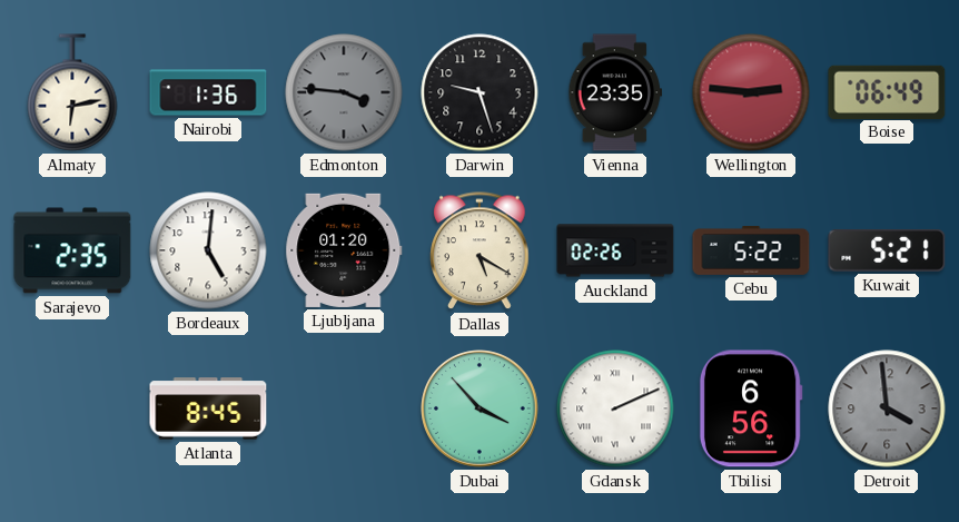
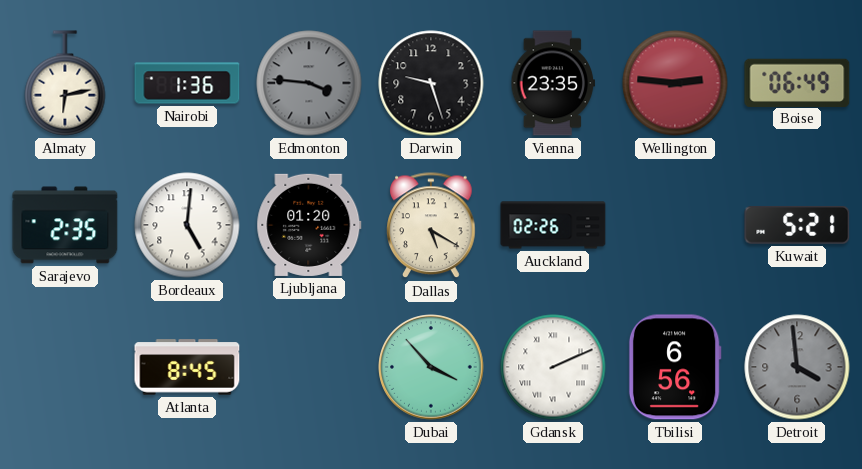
Cebu: 5:22 -> none (751, 250)
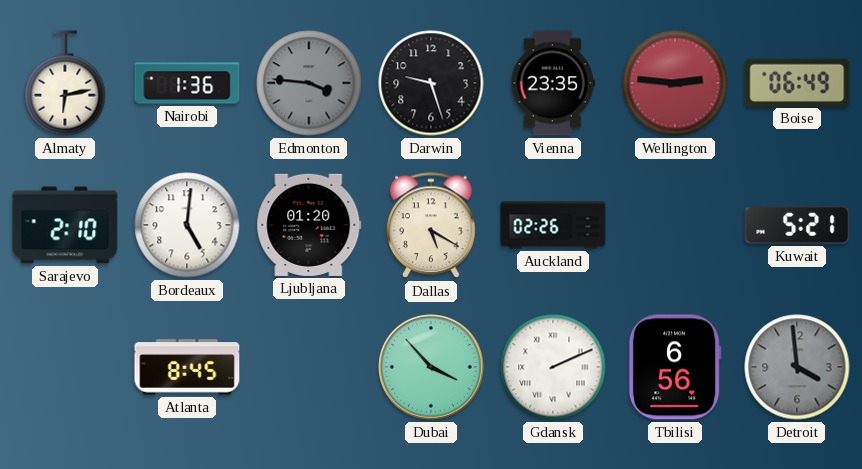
Sarajevo: 2:35 -> 2:10 (65, 225)
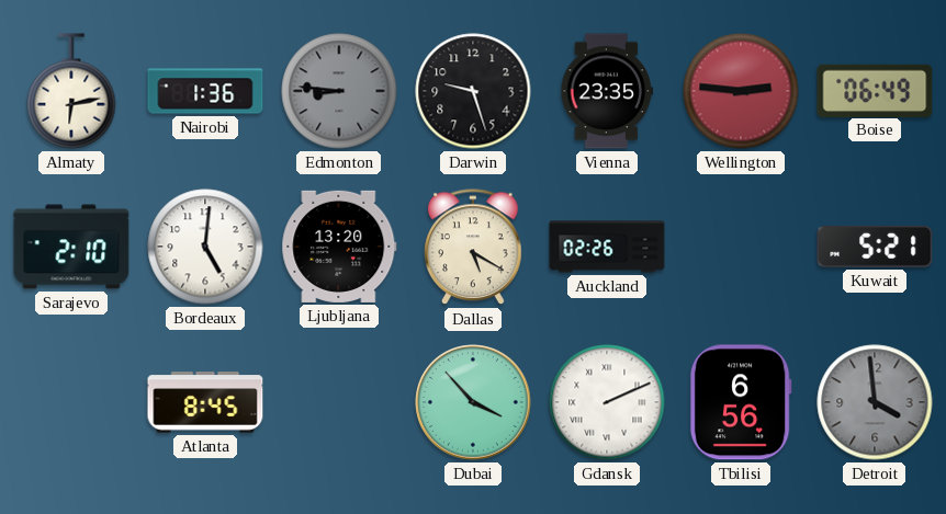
Edmonton: 3:46 -> 8:46 (339, 91)
Ljubljana: 01:20 -> 13:20 (339, 247)
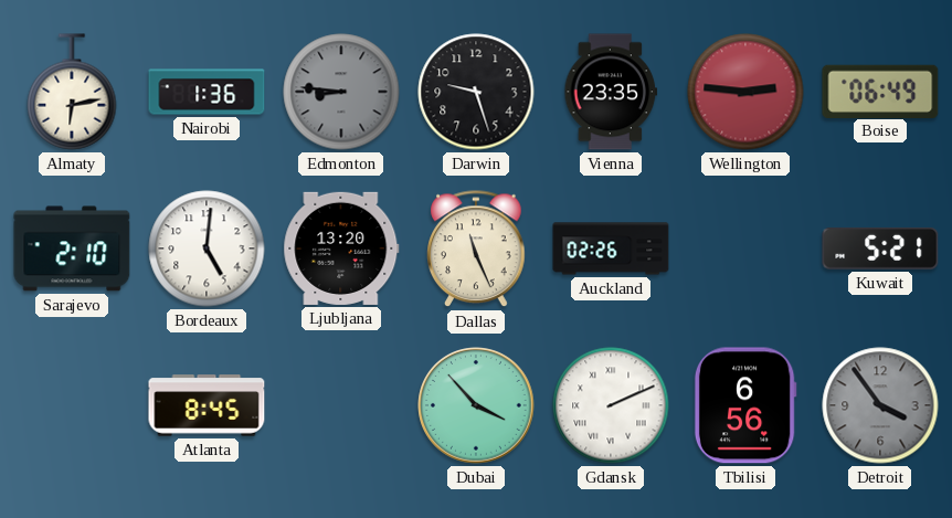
Dallas: 5:20 -> 11:26 (476, 250)
Detroit: 3:59 -> 3:54 (880, 405)
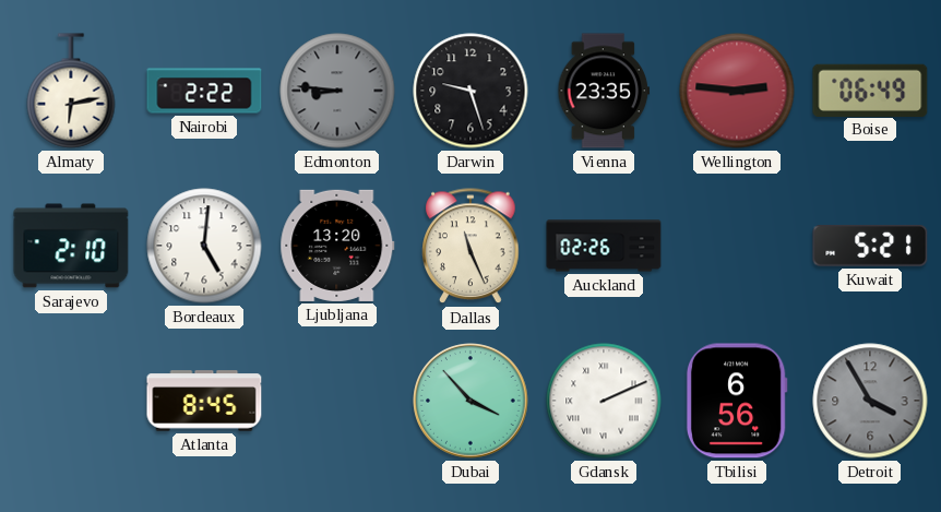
Nairobi: 1:36 -> 2:22 (204, 91)
Detroit: 3:54 -> 3:55 (870, 401)
